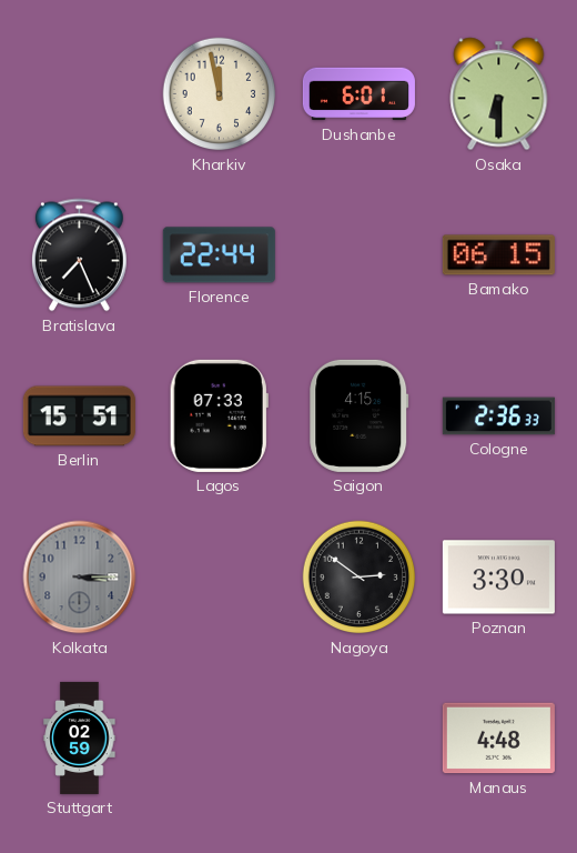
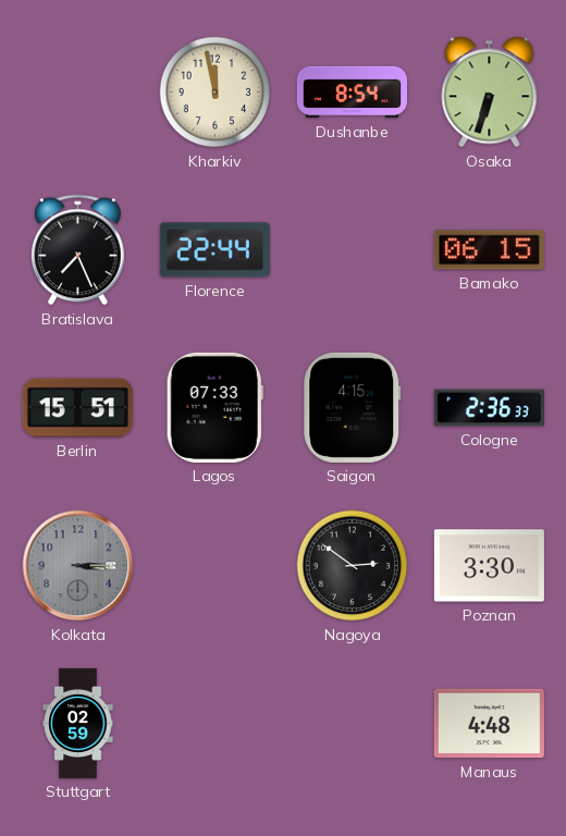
Dushanbe: 6:01 -> 8:54 (352, 93)
Osaka: 6:30 -> 6:33 (490, 93)
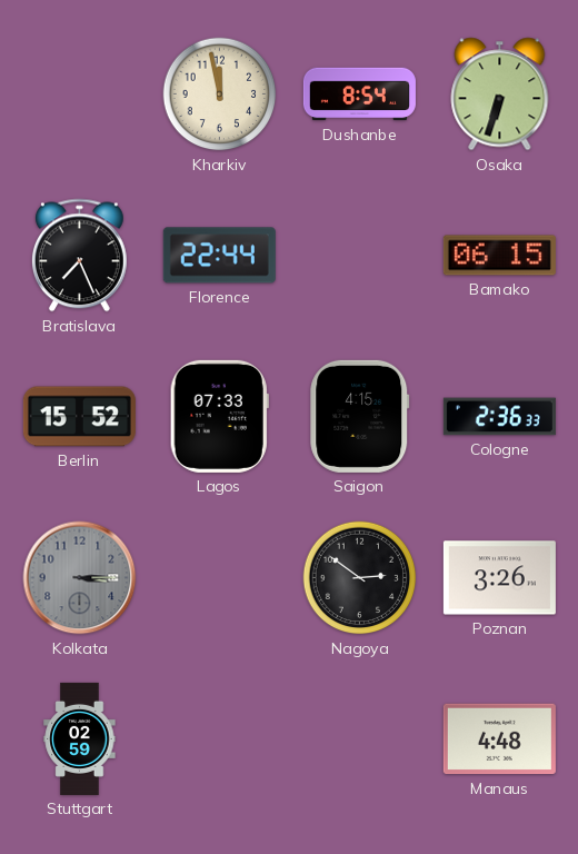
Berlin: 15:51 -> 15:52 (79, 417)
Poznan: 3:30 -> 3:26 (499, 578)
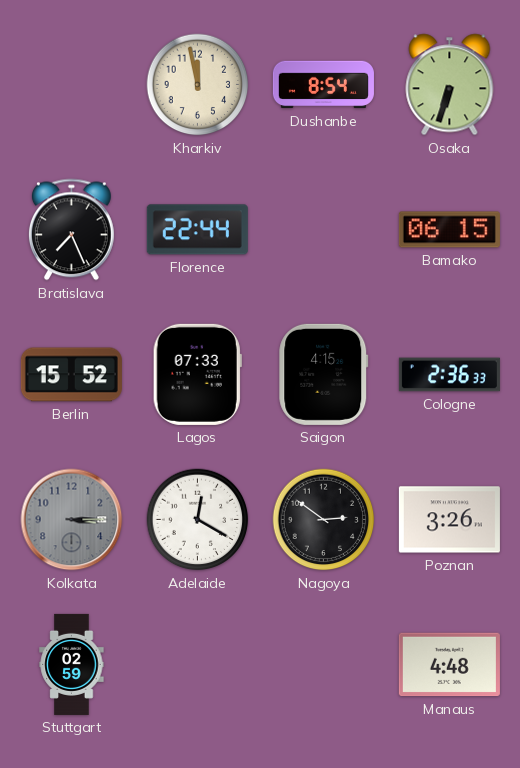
Adelaide: none -> 12:20 (198, 520)
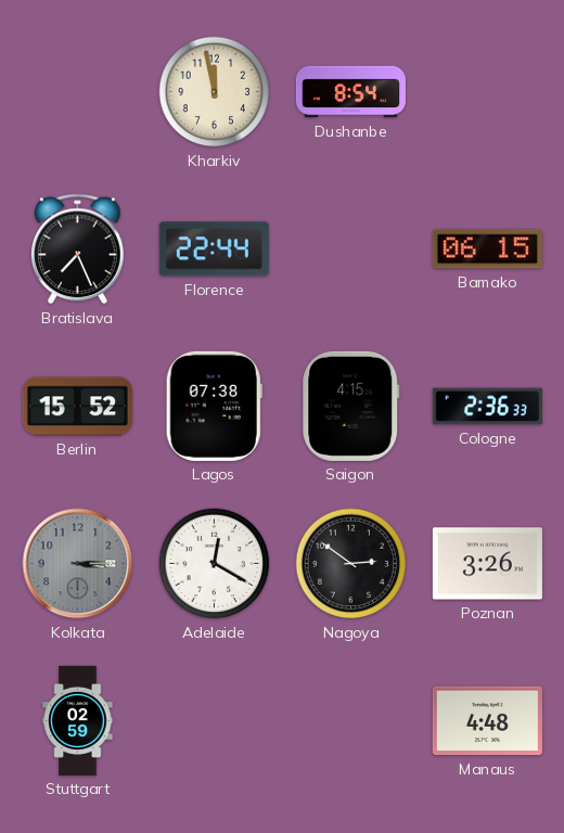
Osaka: 6:33 -> none (450, 85)
Lagos: 07:33 -> 07:38 (214, 406)
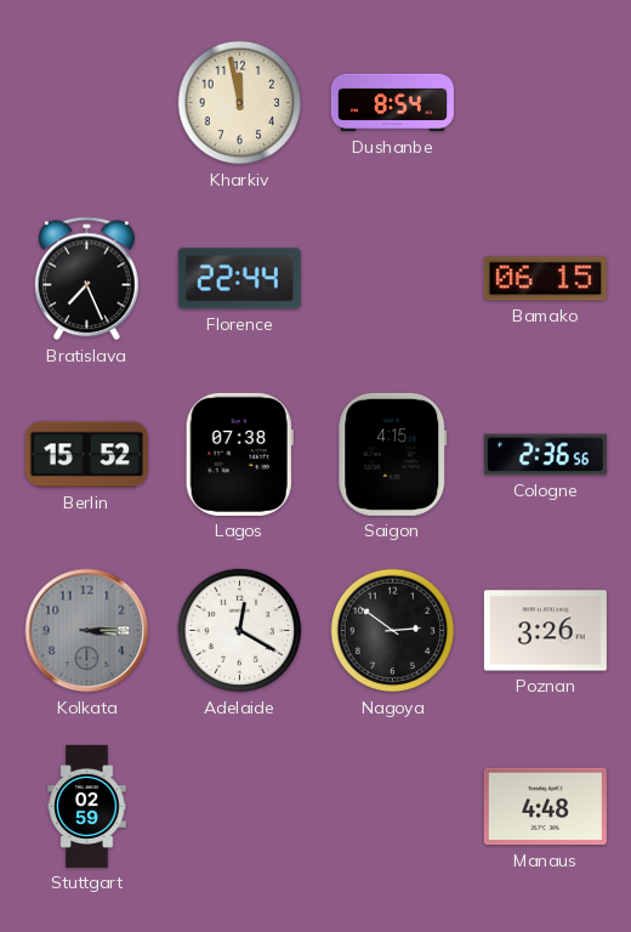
Cologne: 2:36:33 -> 2:36:56 (545, 455)
